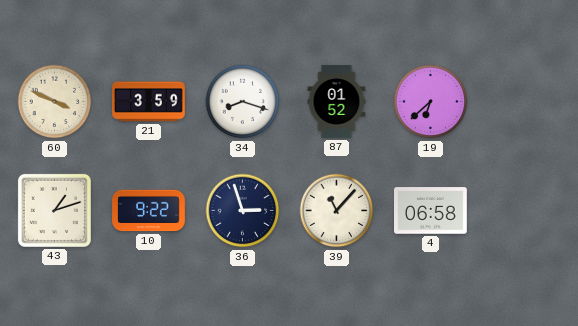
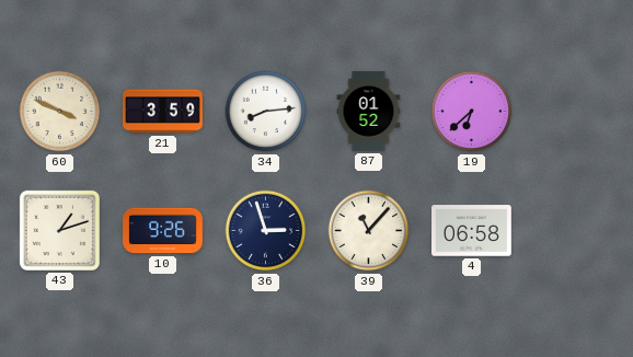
34: 8:18 -> 8:14 (266, 112)
10: 9:22 -> 9:26 (163, 231)
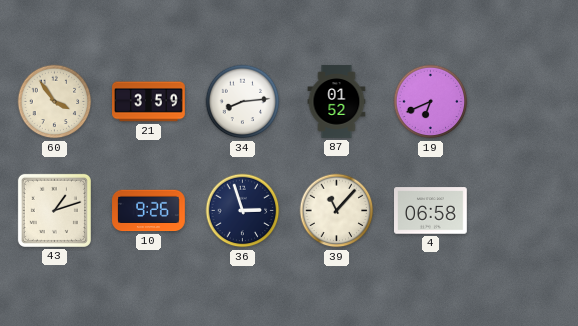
60: 3:49 -> 3:54 (55, 102)
19: 6:38 -> 6:41 (431, 102)
